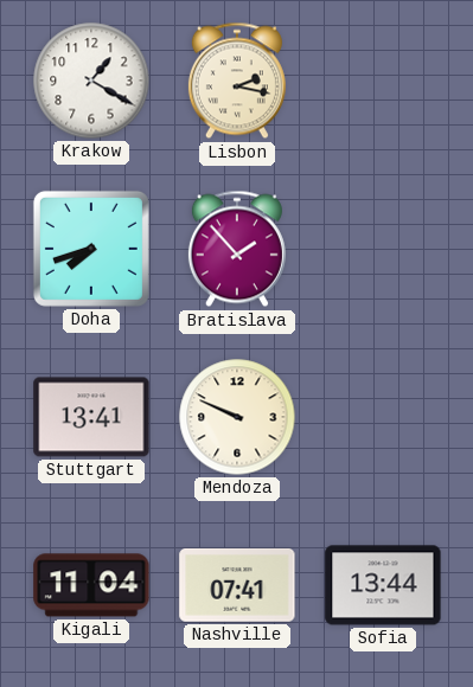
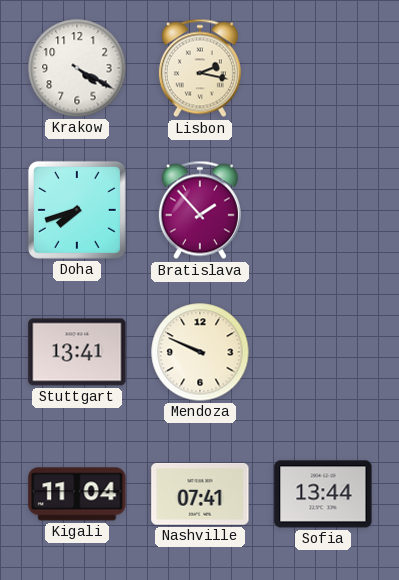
Krakow: 1:20 -> 4:20 (77, 68)
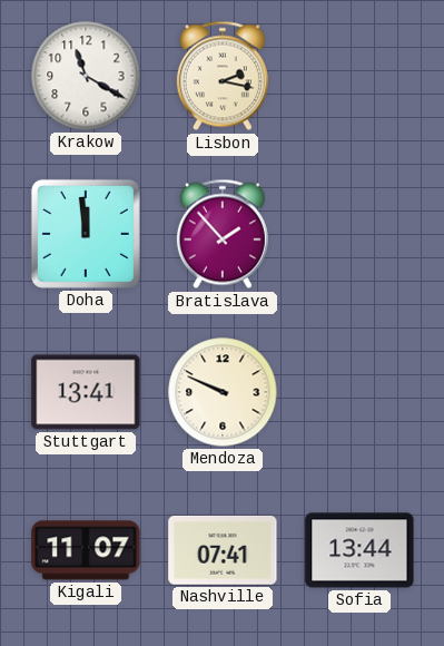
Krakow: 4:20 -> 11:20 (86, 76)
Doha: 7:42 -> 11:59 (86, 234)
Kigali: 11:04 -> 11:07 (86, 550)
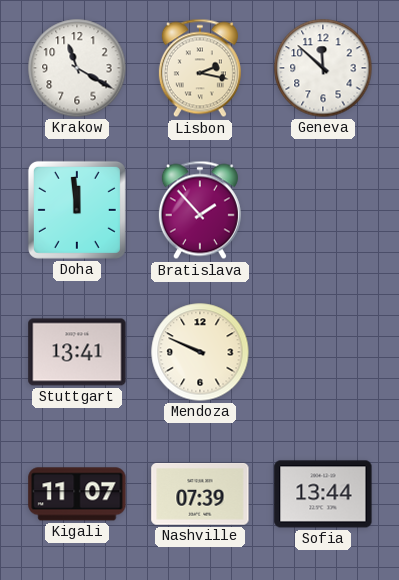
Geneva: none -> 11:52 (323, 68)
Nashville: 07:41 -> 07:39 (200, 494)
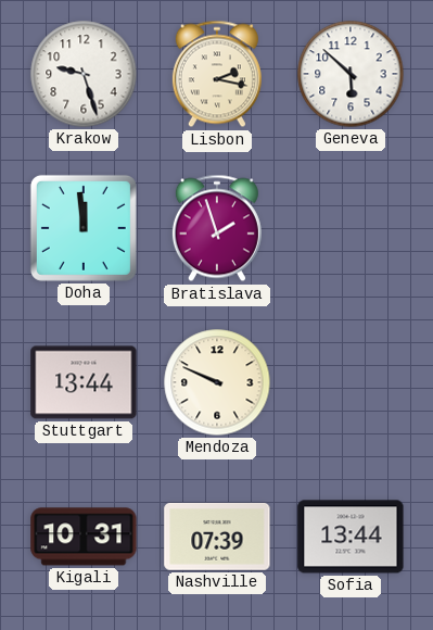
Krakow: 11:20 -> 9:27 (84, 74)
Geneva: 11:52 -> 5:52 (351, 74)
Bratislava: 1:53 -> 1:57 (217, 228)
Stuttgart: 13:41 -> 13:44 (84, 382)
Kigali: 11:07 -> 10:31 (84, 537)
